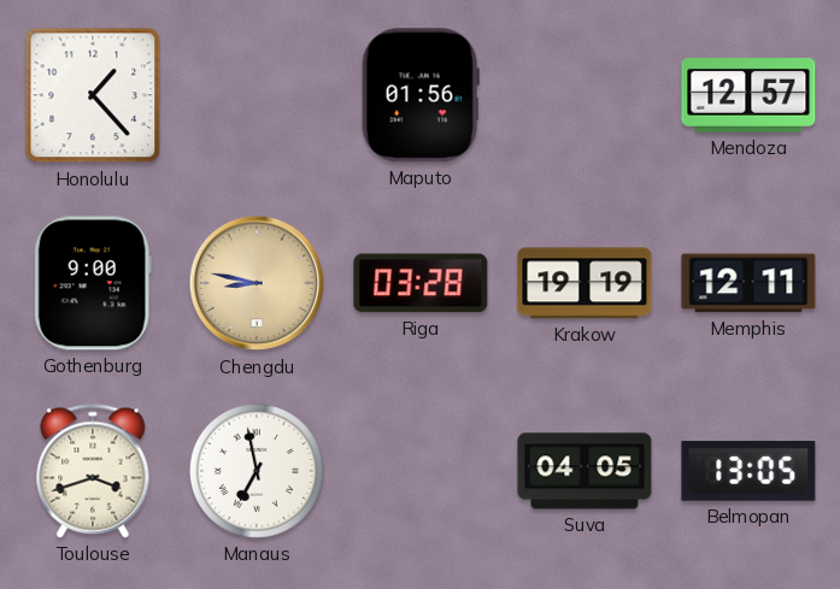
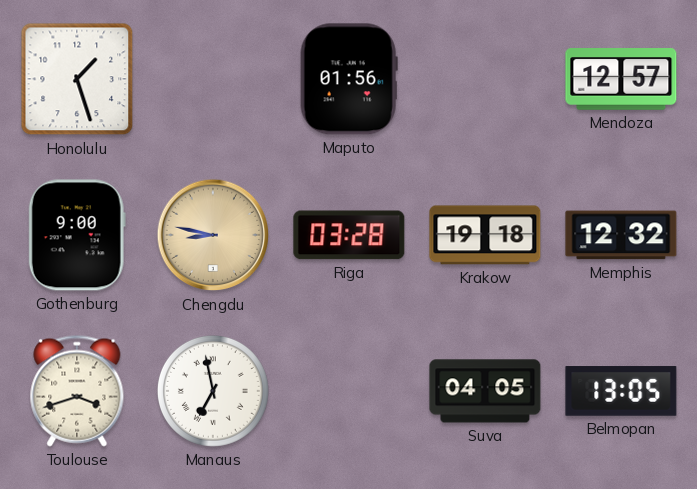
Honolulu: 1:23 -> 1:27 (77, 79)
Krakow: 19:19 -> 19:18 (485, 235)
Memphis: 12:11 -> 12:32 (621, 235)
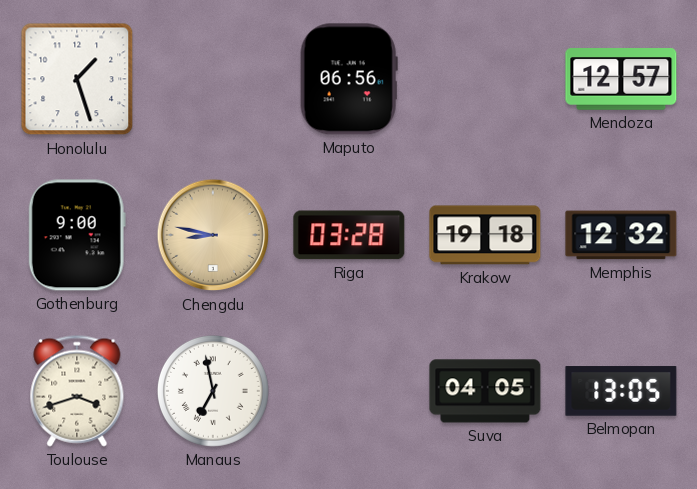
Maputo: 01:56 -> 06:56 (349, 79)
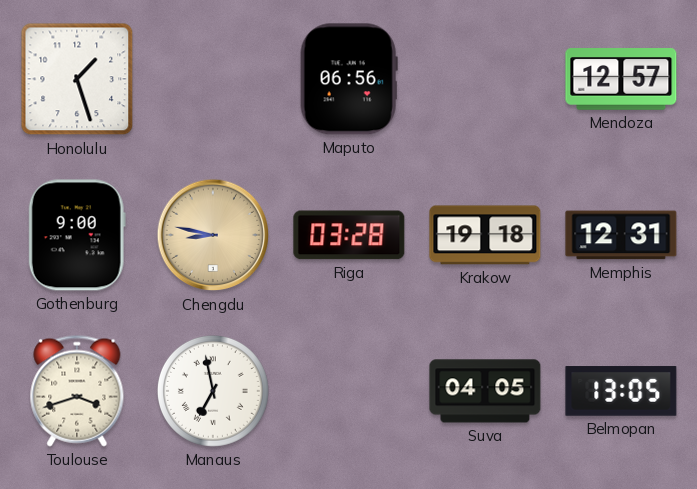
Memphis: 12:32 -> 12:31 (621, 235)
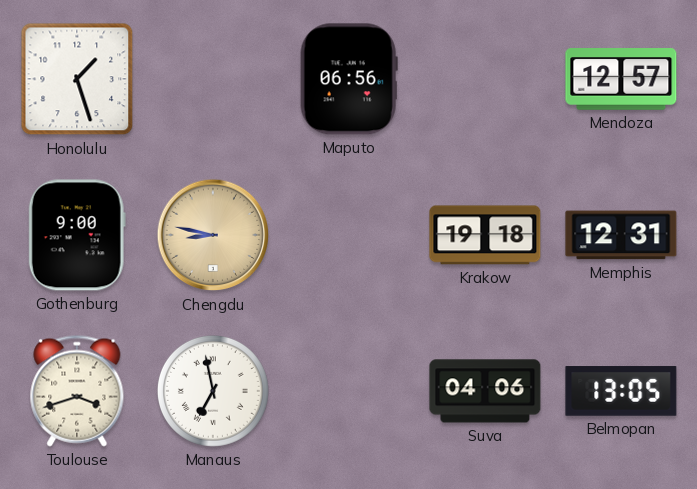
Riga: 03:28 -> none (349, 235)
Suva: 04:05 -> 04:06 (485, 391)
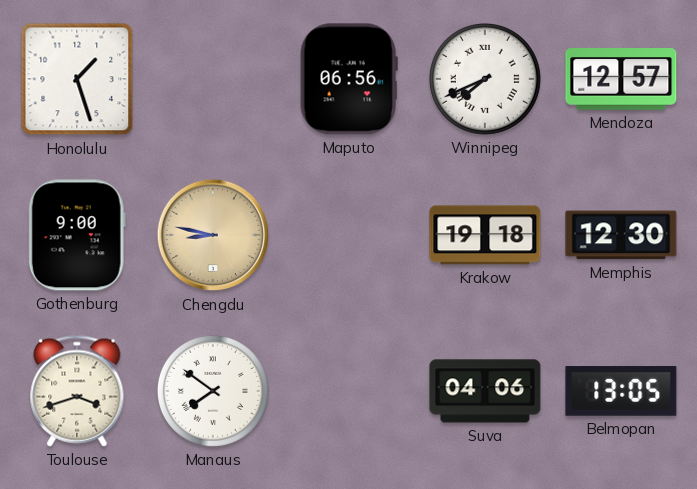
Winnipeg: none -> 7:41 (485, 79)
Memphis: 12:31 -> 12:30 (621, 235)
Manaus: 6:58 -> 7:51 (213, 391)
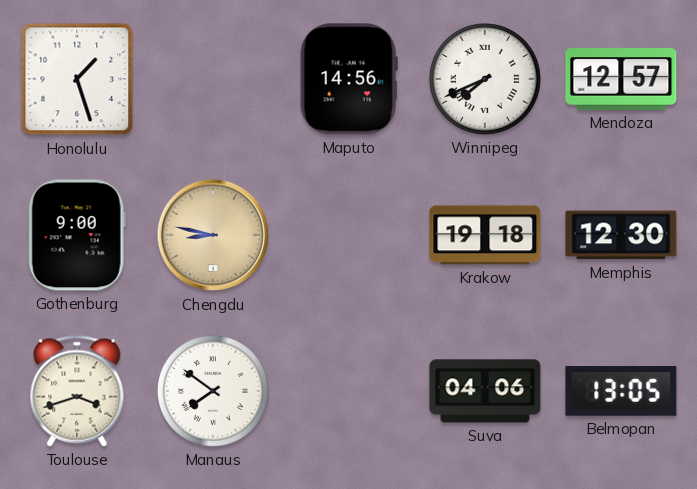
Maputo: 06:56 -> 14:56 (349, 79)
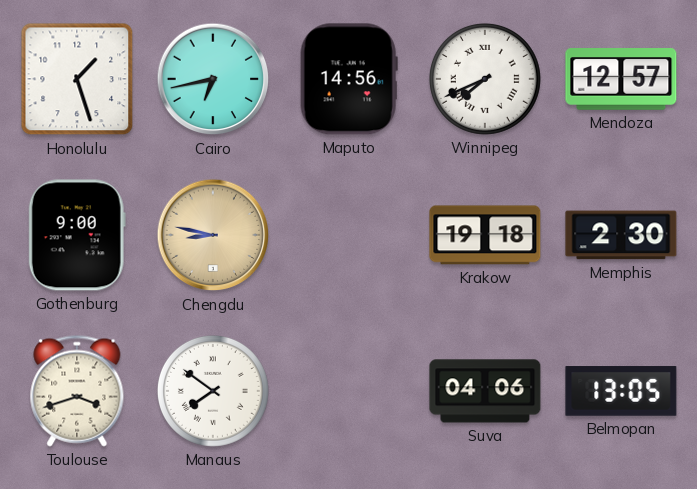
Cairo: none -> 6:43 (213, 79)
Memphis: 12:30 -> 2:30 (621, 235)
